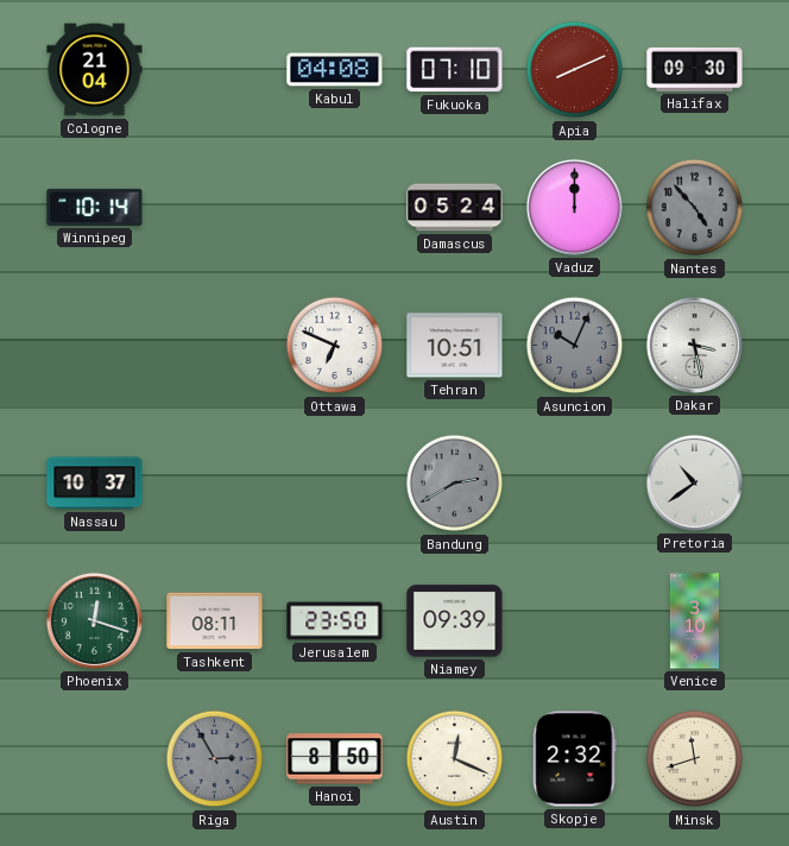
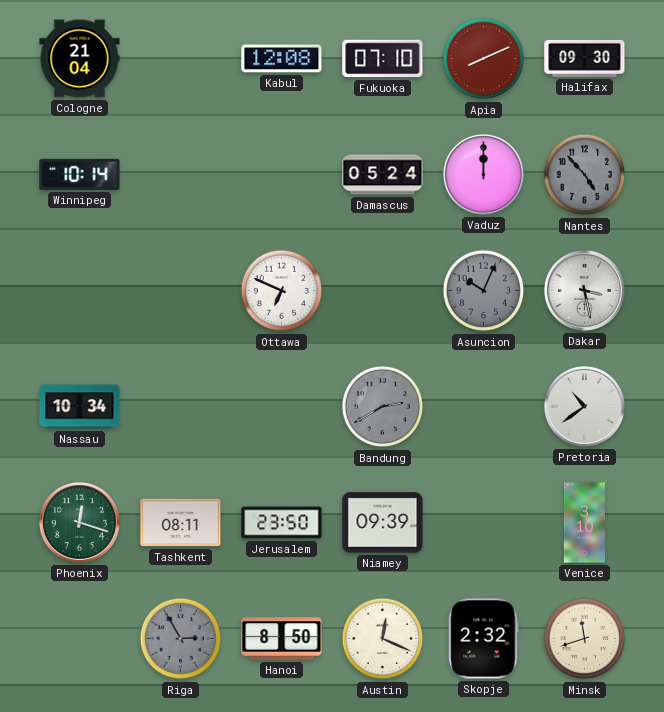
Kabul: 04:08 -> 12:08 (282, 59)
Tehran: 10:51 -> none (455, 346)
Nassau: 10:37 -> 10:34 (80, 407)
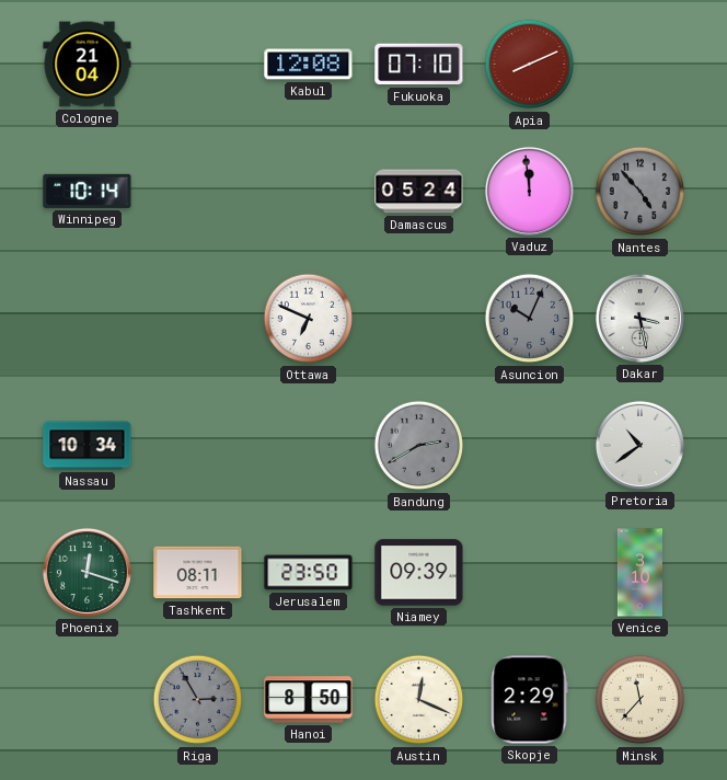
Halifax: 09:30 -> none (585, 58)
Vaduz: 12:00 -> 11:59 (529, 191)
Skopje: 2:32 -> 2:29 (530, 700)
Minsk: 11:42 -> 11:37 (641, 700)
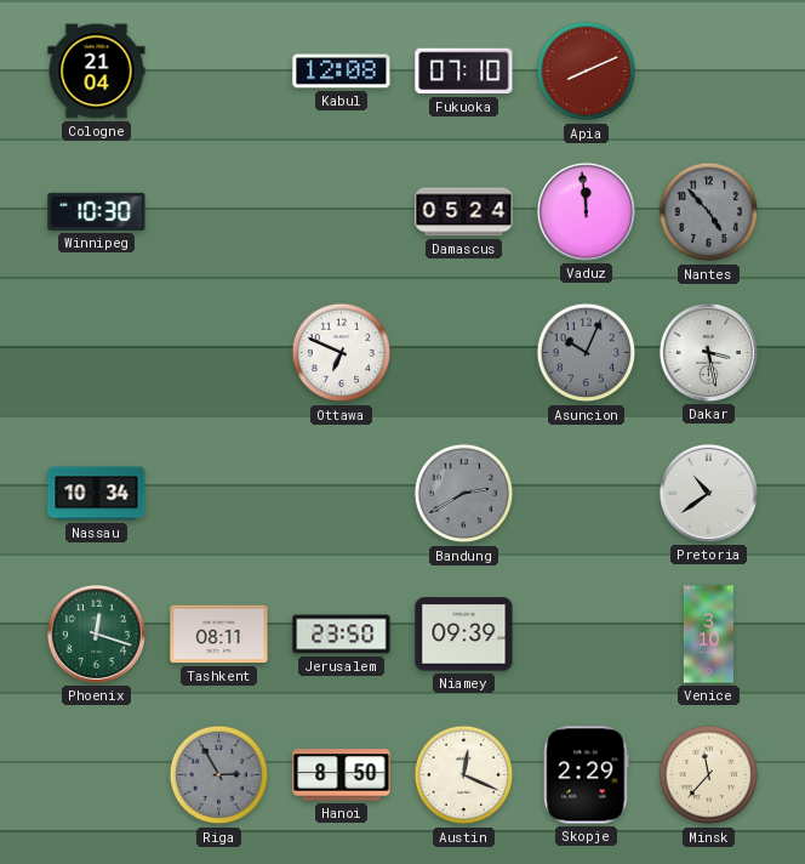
Winnipeg: 10:14 -> 10:30 (97, 211)
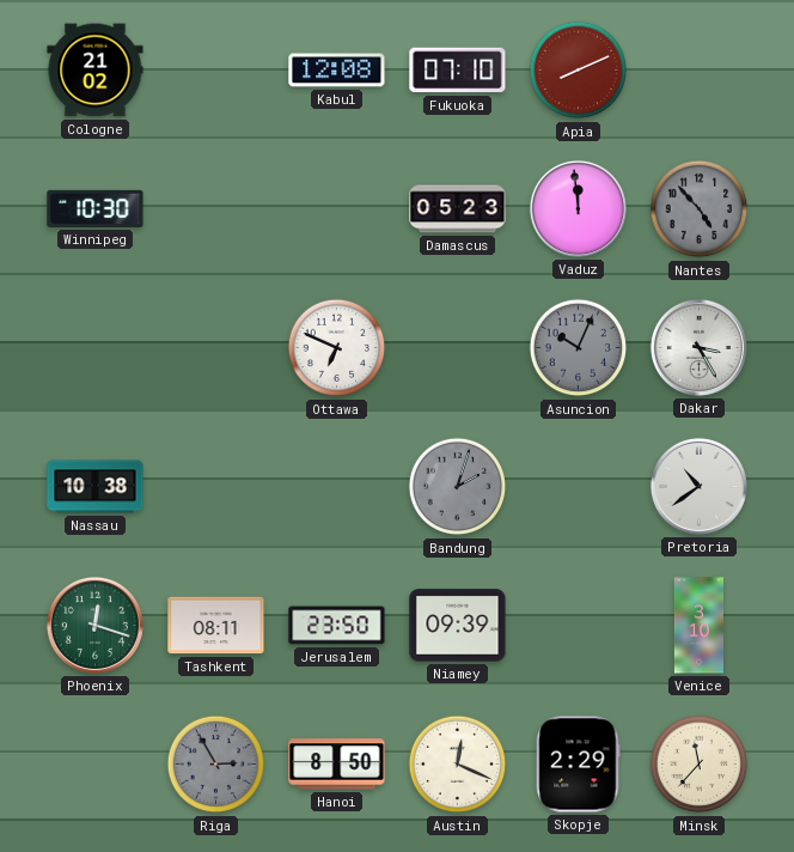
Cologne: 21:04 -> 21:02 (96, 71)
Damascus: 05:24 -> 05:23 (458, 209)
Dakar: 3:28 -> 3:25 (698, 347)
Nassau: 10:34 -> 10:38 (96, 487)
Bandung: 2:40 -> 2:03 (458, 487)
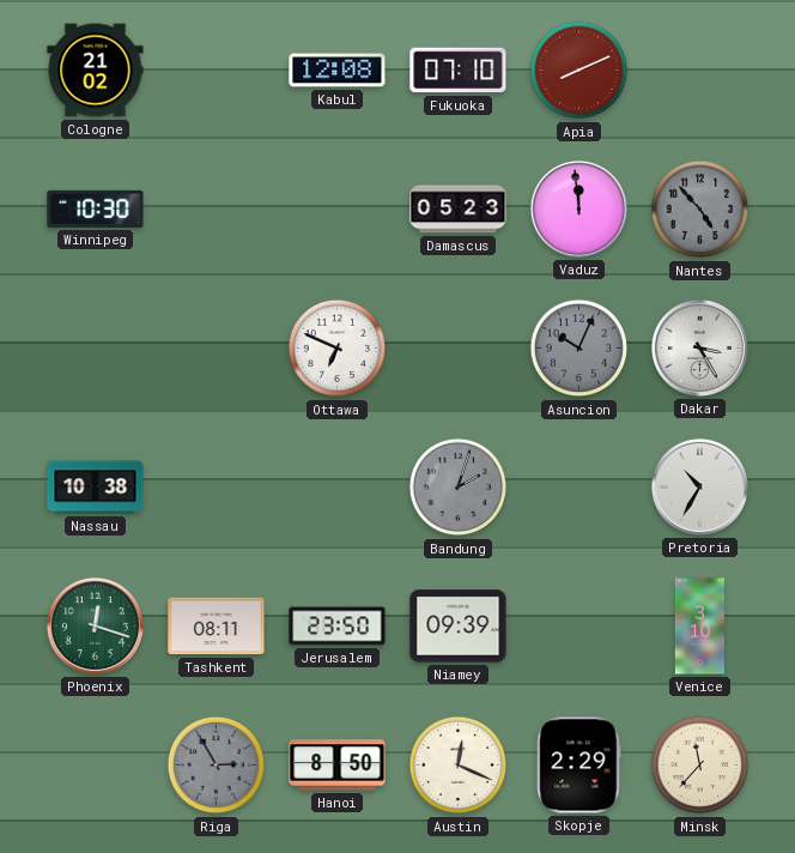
Pretoria: 10:39 -> 10:35 (699, 486)
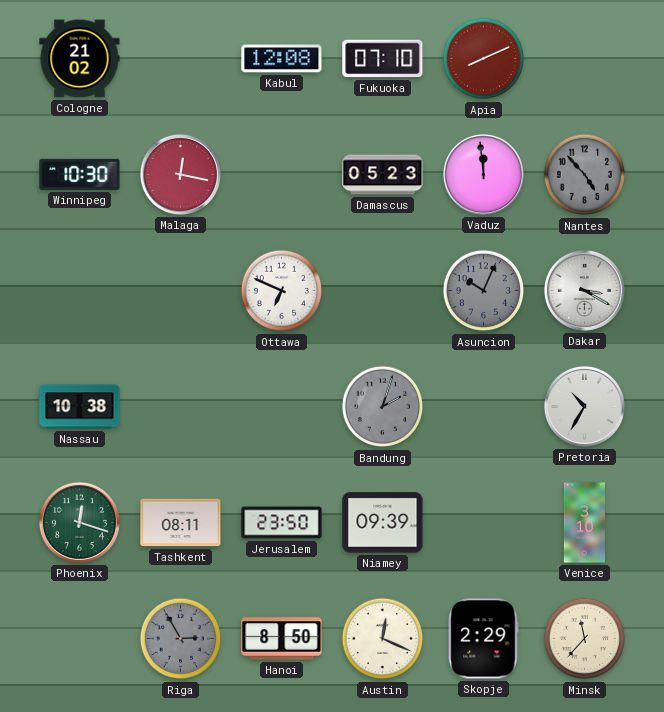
Malaga: none -> 12:17 (180, 174)
Dakar: 3:25 -> 3:20 (584, 290)
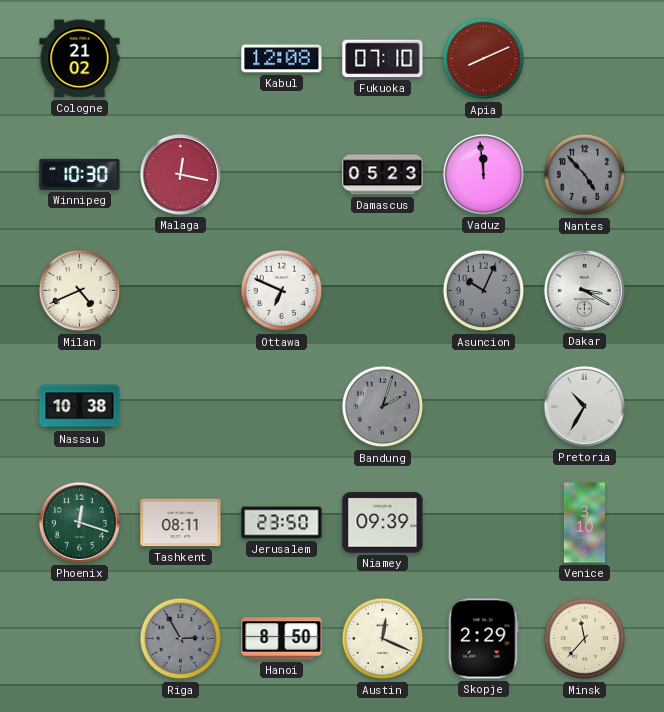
Milan: none -> 4:41 (80, 291)
